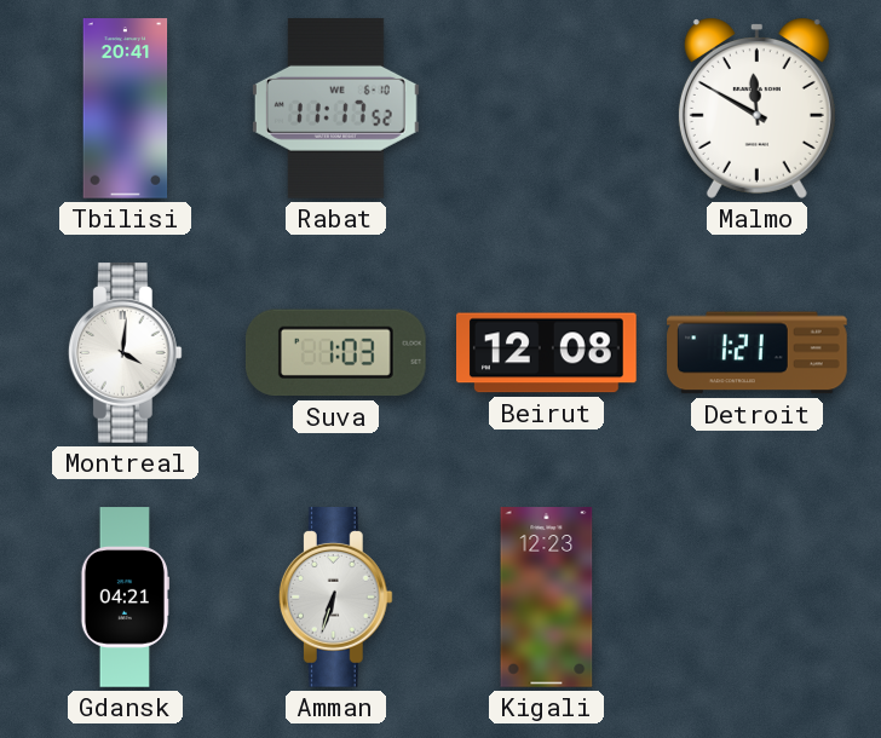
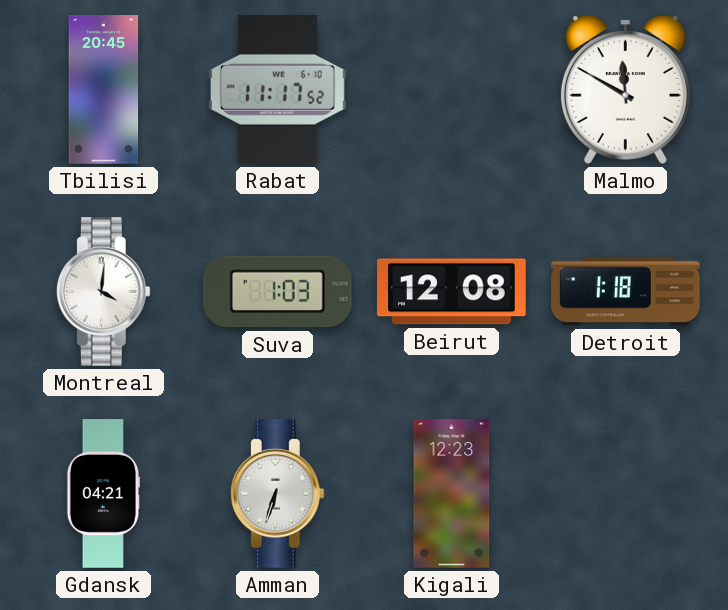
Tbilisi: 20:41 -> 20:45 (104, 90)
Detroit: 1:21 -> 1:18 (626, 292)
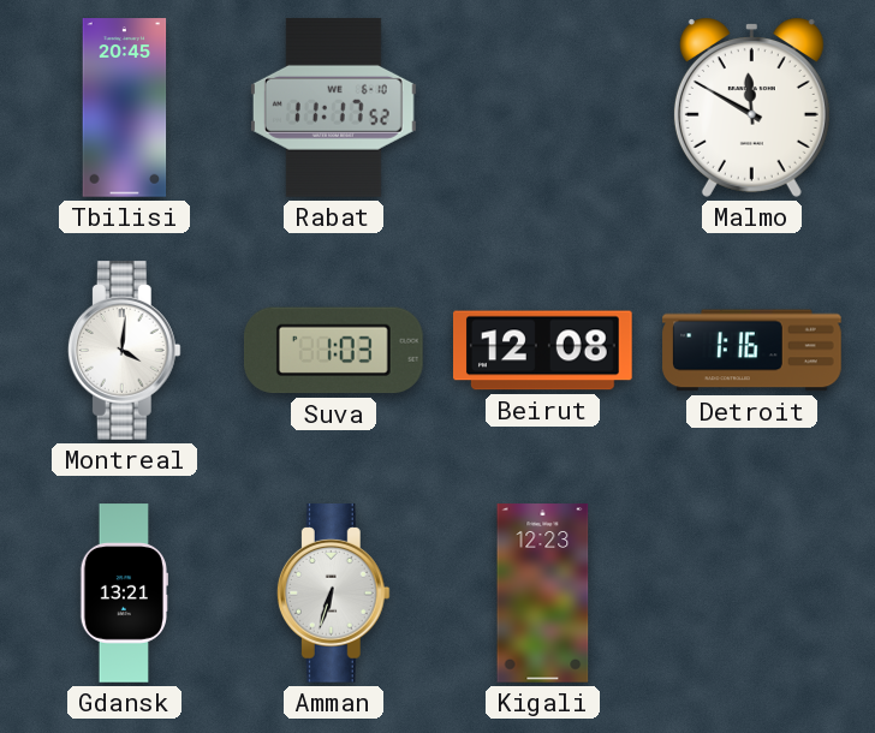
Detroit: 1:18 -> 1:16 (752, 351)
Gdansk: 04:21 -> 13:21 (125, 594)
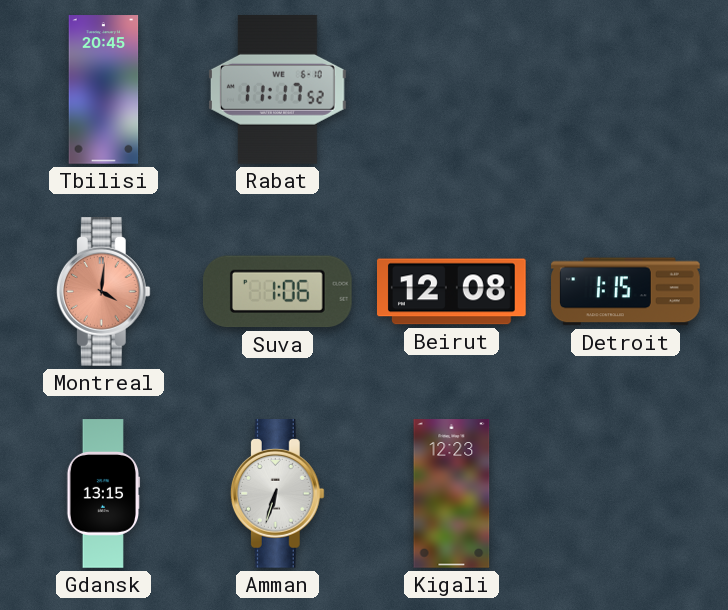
Malmo: 11:50 -> none (751, 107)
Montreal dial: white -> salmon (103, 292)
Suva: 1:03 -> 1:06 (277, 292)
Detroit: 1:16 -> 1:15 (626, 292)
Gdansk: 13:21 -> 13:15 (104, 494)
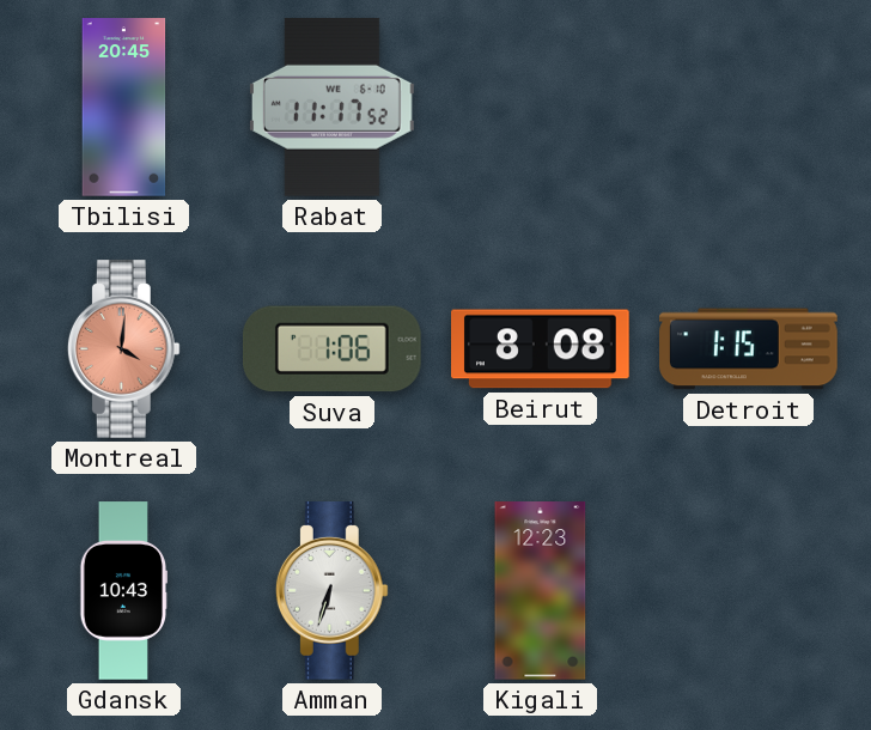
Beirut: 12:08 -> 8:08 (541, 349)
Gdansk: 13:15 -> 10:43 (124, 591)
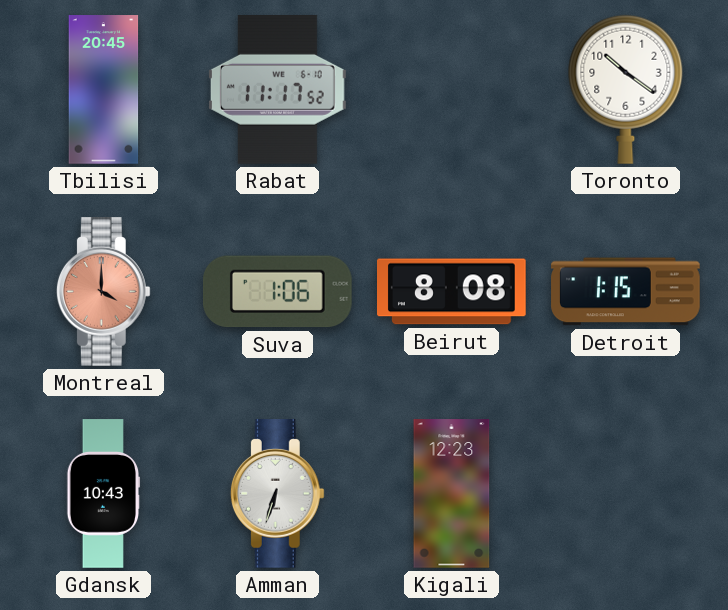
Toronto: none -> 10:21 (626, 89)
Montreal: 4:01 -> 4:00 (103, 292)
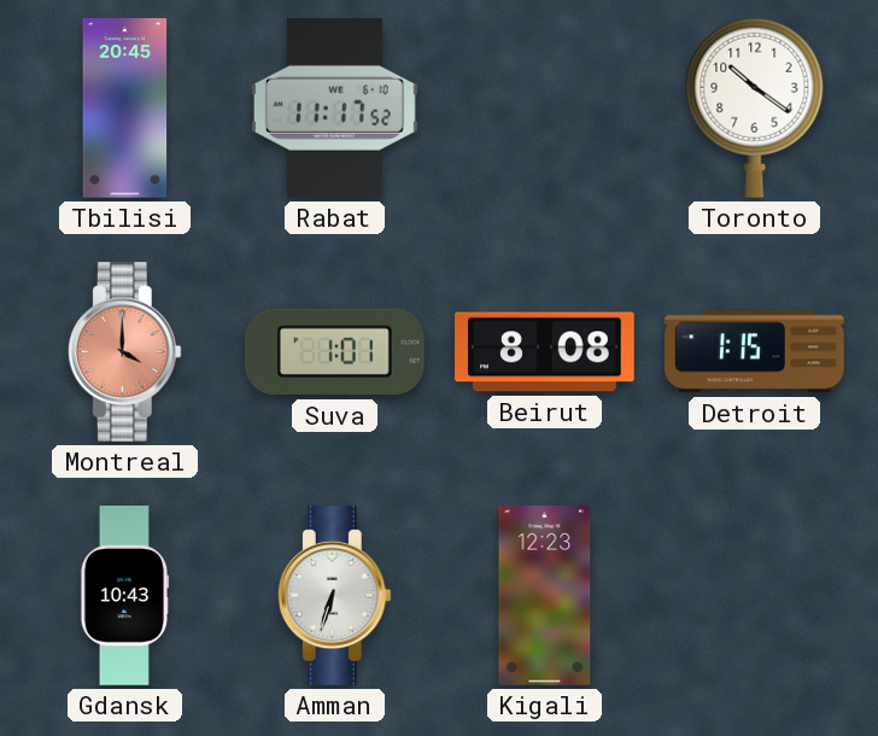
Suva: 1:06 -> 1:01 (334, 352)
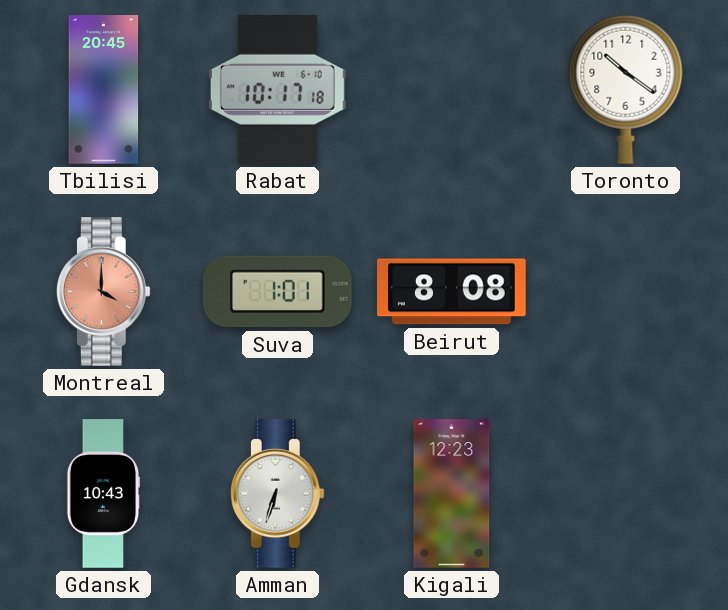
Rabat: 11:17 -> 10:17 (277, 90)
Detroit: 1:15 -> none (755, 352)
